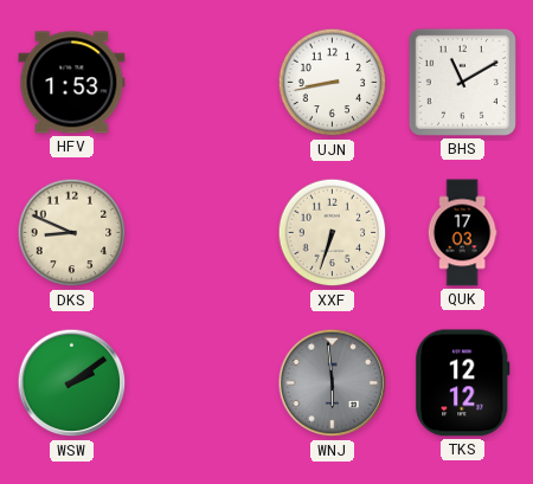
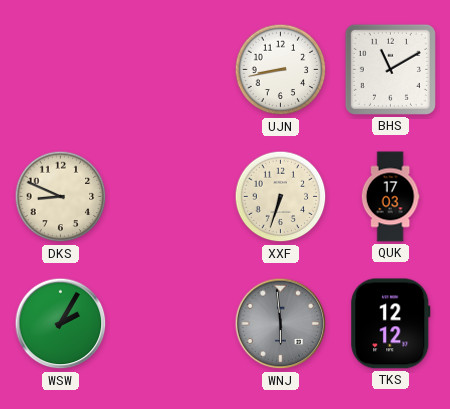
HFV: 1:53 -> none (72, 83)
WSW: 2:09 -> 2:05 (61, 324)
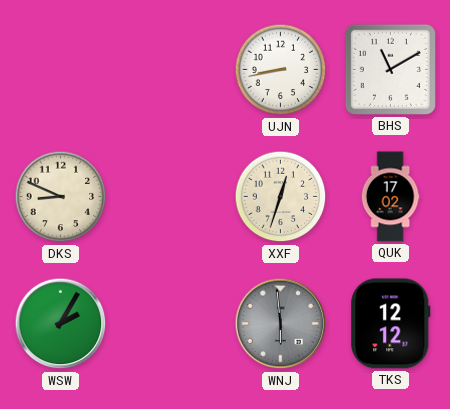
XXF: 6:33 -> 12:33 (281, 197)
QUK: 17:03 -> 17:02 (390, 197)
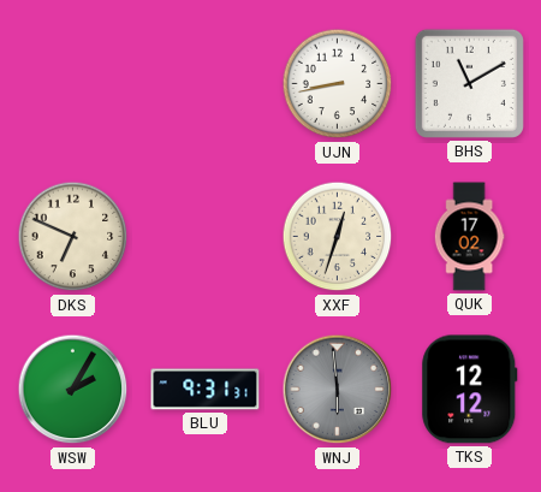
DKS: 8:49 -> 6:49 (73, 237)
BLU: none -> 9:31 (206, 390)
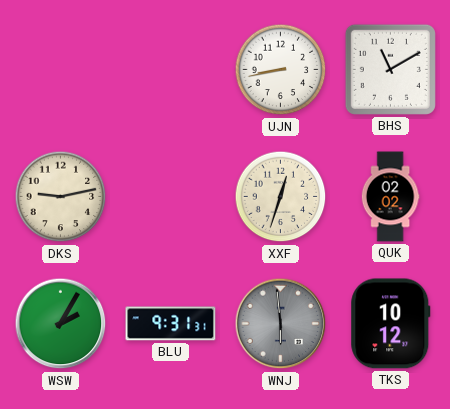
DKS: 6:49 -> 9:13 (61, 197)
QUK: 17:02 -> 02:02 (390, 197)
TKS: 12:12 -> 10:12 (391, 324)
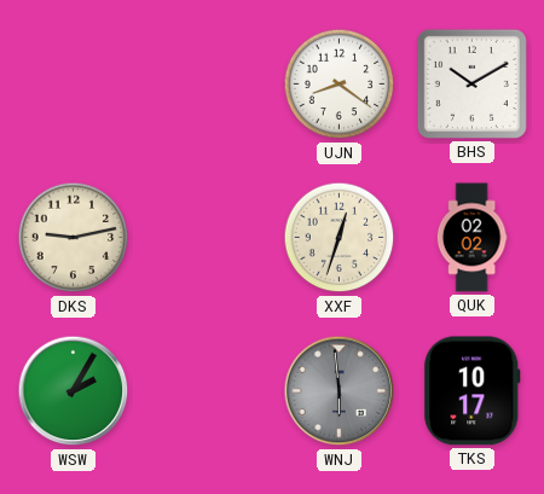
UJN: 8:43 -> 8:21 (340, 85)
BHS: 11:10 -> 10:10 (471, 83)
BLU: 9:31 -> none (171, 324)
TKS: 10:12 -> 10:17 (473, 391)
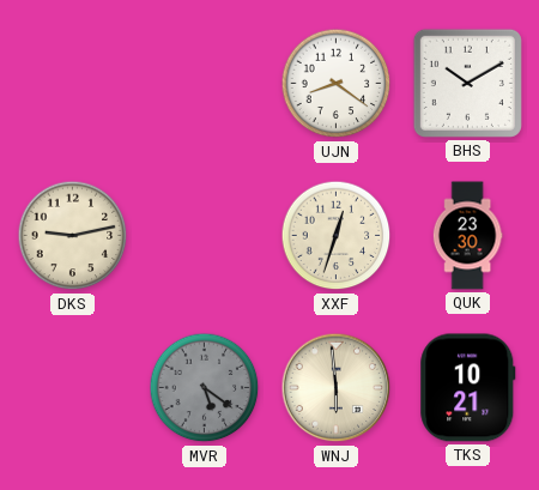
QUK: 02:02 -> 23:30 (467, 236)
WSW: 2:05 -> none (74, 391)
MVR: none -> 5:21 (205, 388)
WNJ dial: grey -> cream (337, 388)
TKS: 10:17 -> 10:21 (468, 388)
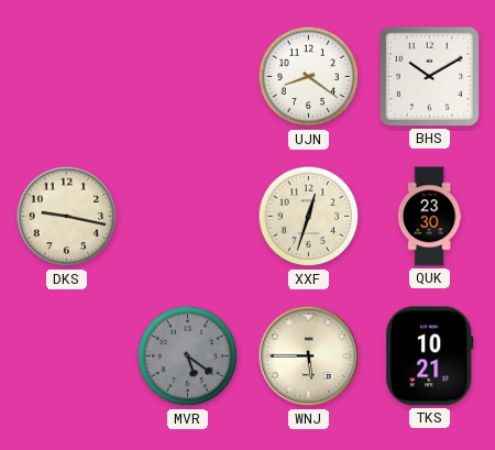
DKS: 9:13 -> 9:17 (67, 217)
WNJ: 5:59 -> 5:45 (309, 356)
